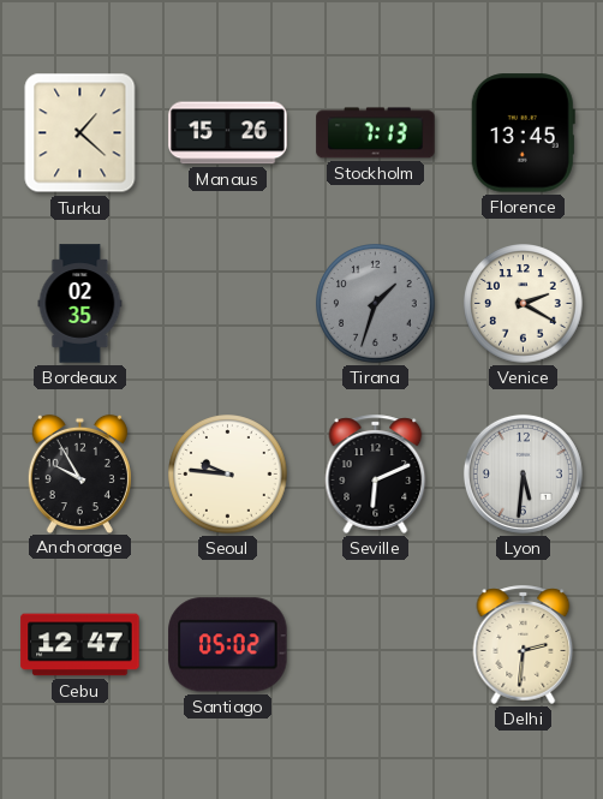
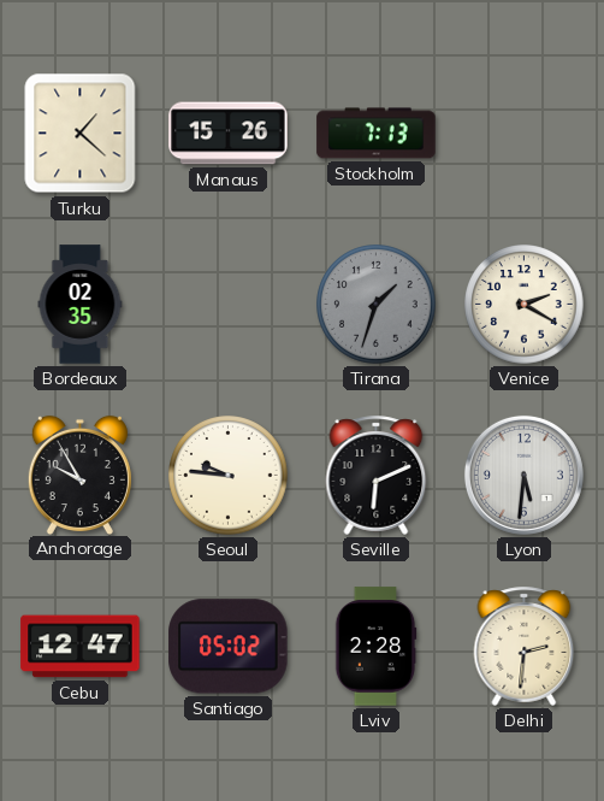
Florence: 13:45 -> none (523, 133)
Lviv: none -> 2:28 (375, 647)
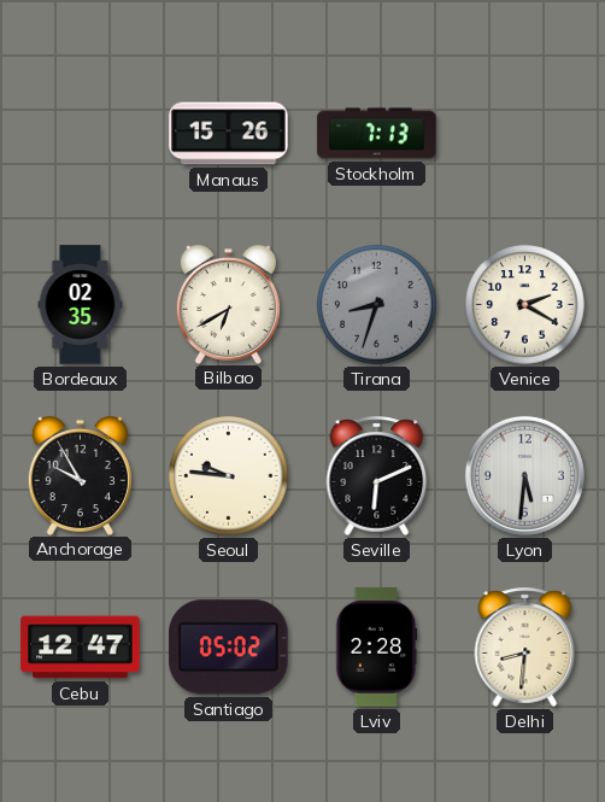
Turku: 1:22 -> none (81, 134)
Bilbao: none -> 6:40 (228, 304)
Tirana: 1:33 -> 8:33 (377, 305)
Delhi: 2:31 -> 8:31 (525, 646)
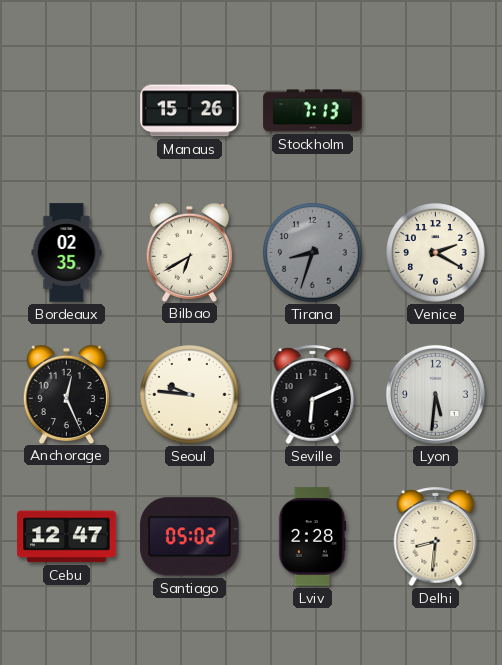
Anchorage: 9:55 -> 12:26 (66, 394)
